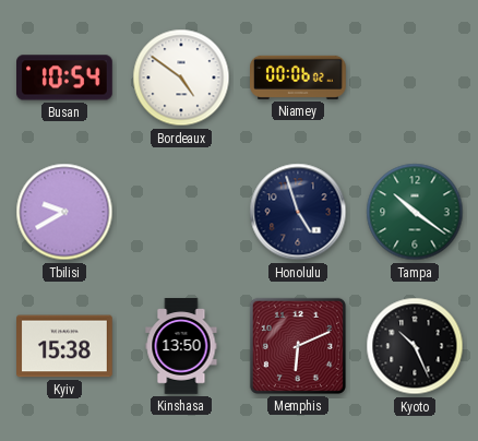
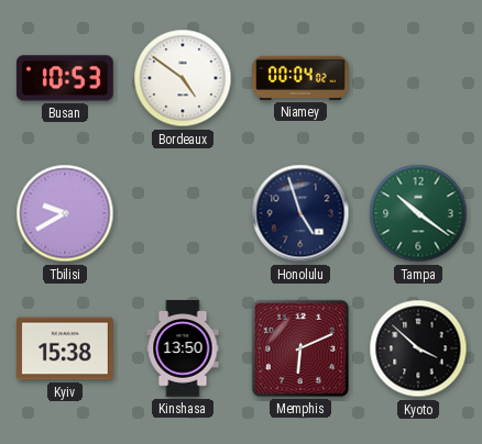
Busan: 10:54 -> 10:53 (66, 78)
Niamey: 00:06 -> 00:04 (302, 78)
Kyoto: 10:26 -> 3:52 (418, 348)
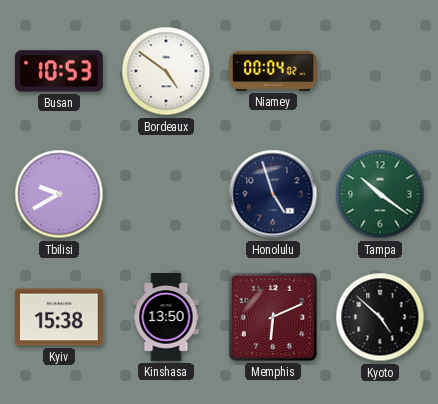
Kyoto: 3:52 -> 4:52 (380, 317)
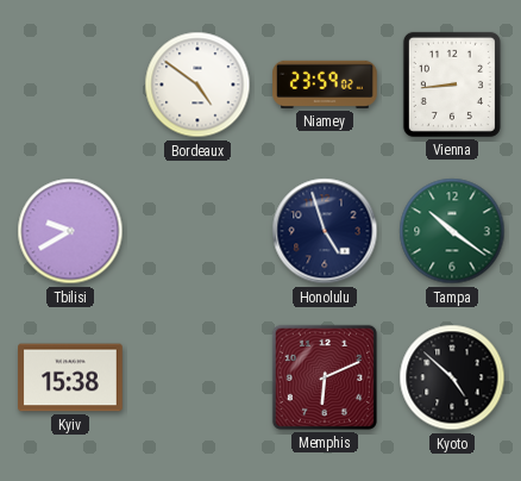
Busan: 10:53 -> none (60, 71)
Niamey: 00:04 -> 23:59 (326, 85)
Vienna: none -> 8:44 (452, 85)
Kinshasa: 13:50 -> none (166, 317)
